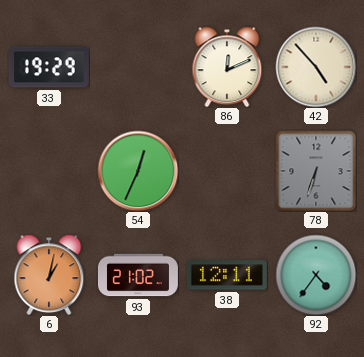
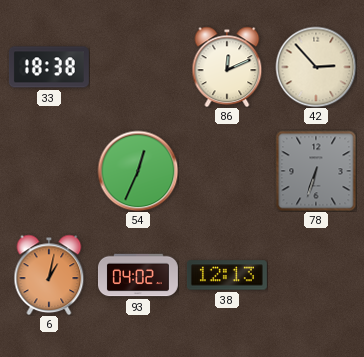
33: 19:29 -> 18:38 (49, 67)
42: 4:53 -> 2:53 (316, 67)
93: 21:02 -> 04:02 (139, 275)
38: 12:11 -> 12:13 (227, 275)
92: 4:36 -> none (316, 275)
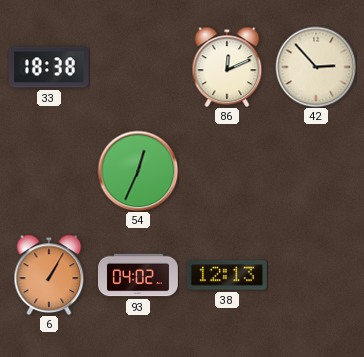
78: 6:33 -> none (316, 171)
6: 1:02 -> 1:05 (49, 275)
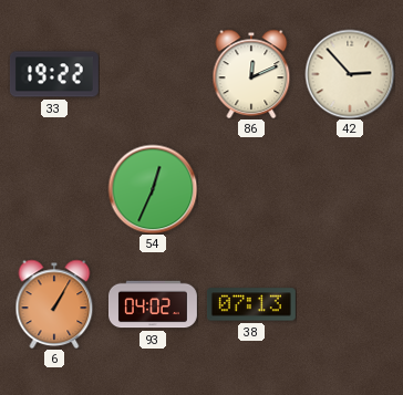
33: 18:38 -> 19:22 (54, 74)
38: 12:13 -> 07:13 (251, 304)
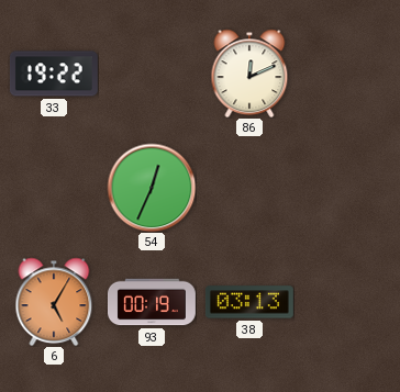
42: 2:53 -> none (350, 74)
6: 1:05 -> 5:05 (54, 302)
93: 04:02 -> 00:19 (153, 302)
38: 07:13 -> 03:13 (249, 302)
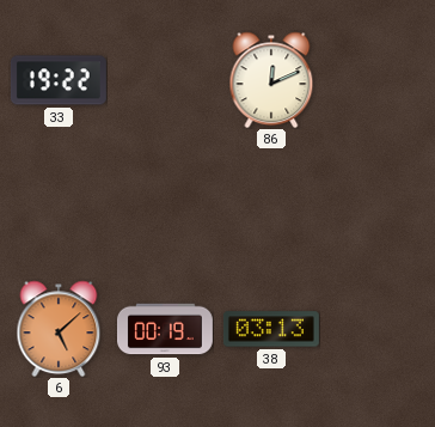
54: 12:34 -> none (152, 188)
6: 5:05 -> 5:08 (59, 329)
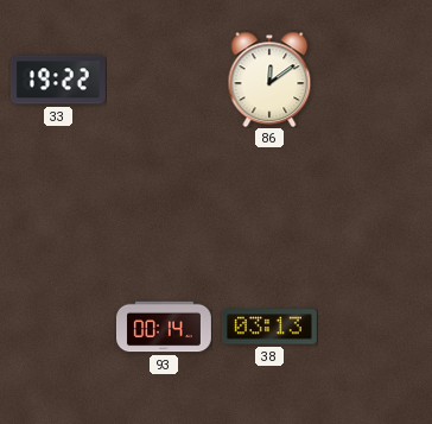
86: 12:11 -> 12:09 (269, 80)
6: 5:08 -> none (59, 329)
93: 00:19 -> 00:14 (165, 327)
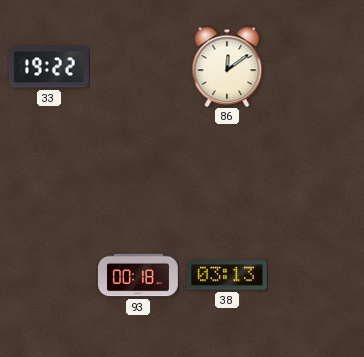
93: 00:14 -> 00:18 (139, 275)
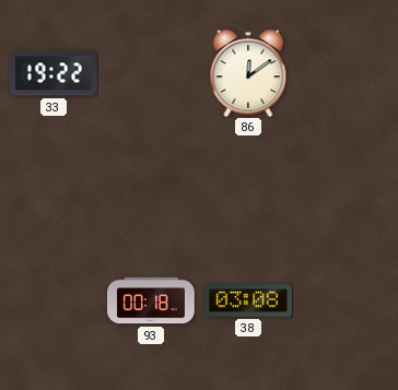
38: 03:13 -> 03:08 (248, 300)
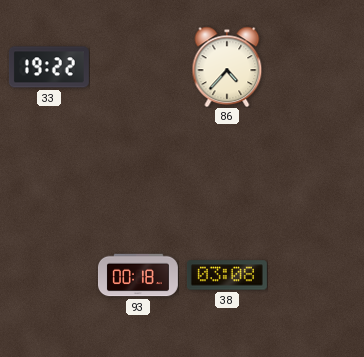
86: 12:09 -> 4:37 (227, 67)
